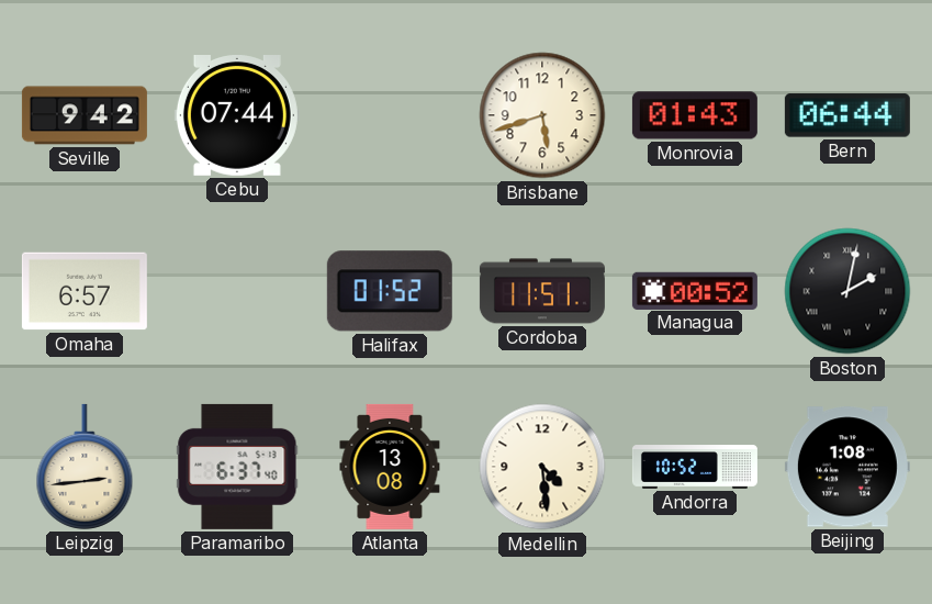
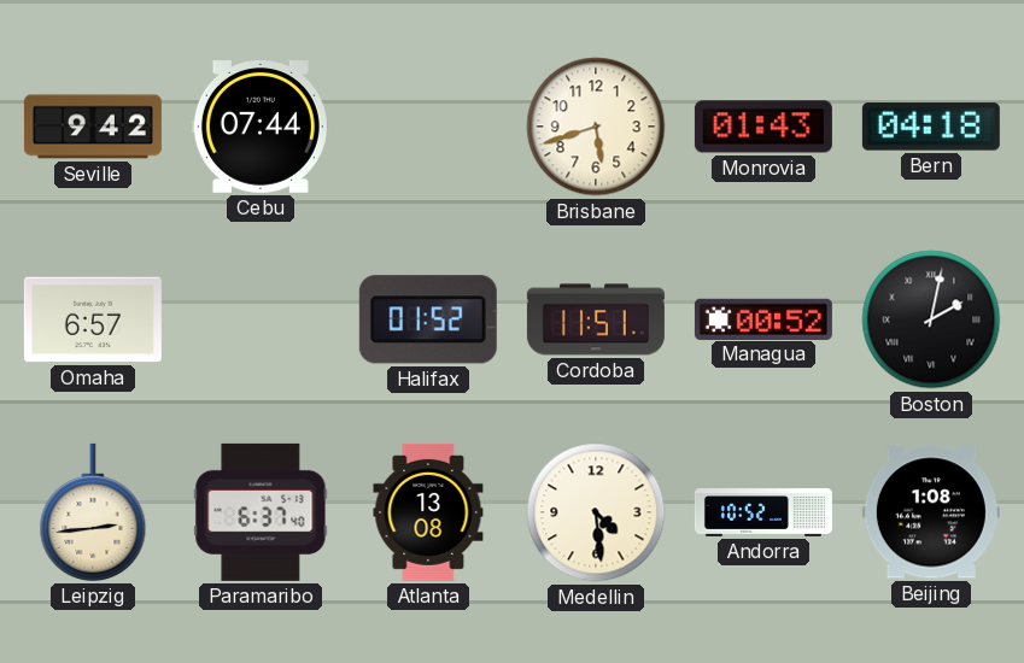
Bern: 06:44 -> 04:18 (931, 127)
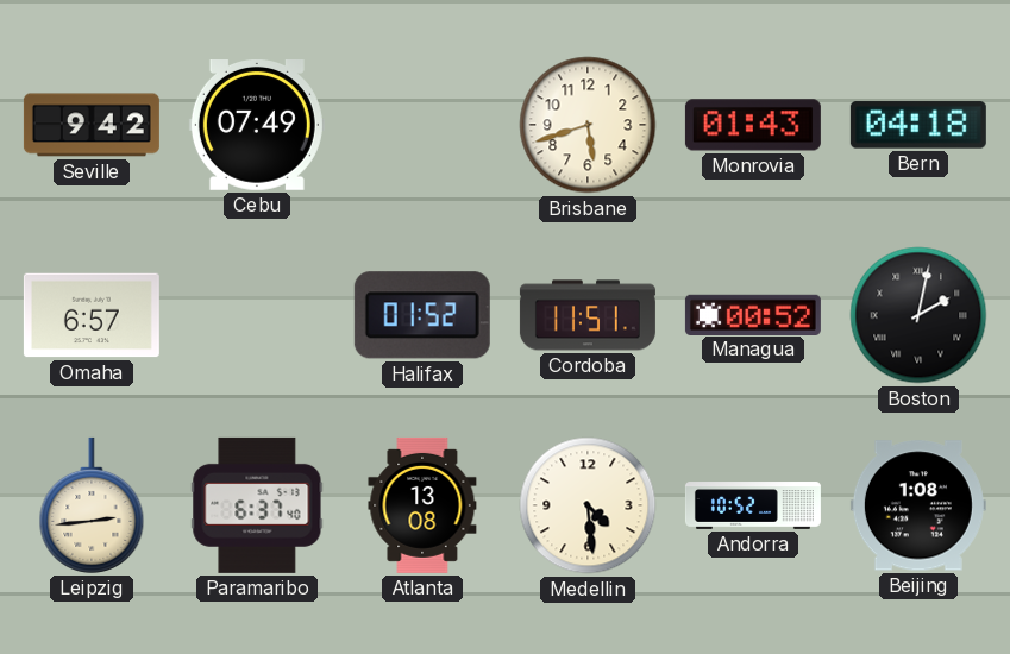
Cebu: 07:44 -> 07:49 (257, 126)
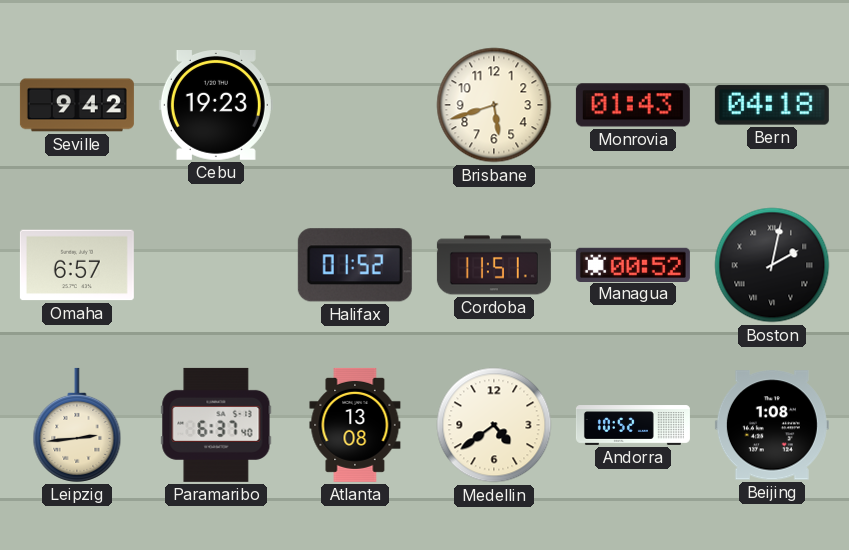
Cebu: 07:49 -> 19:23 (216, 106)
Medellin: 4:29 -> 4:39 (494, 425)
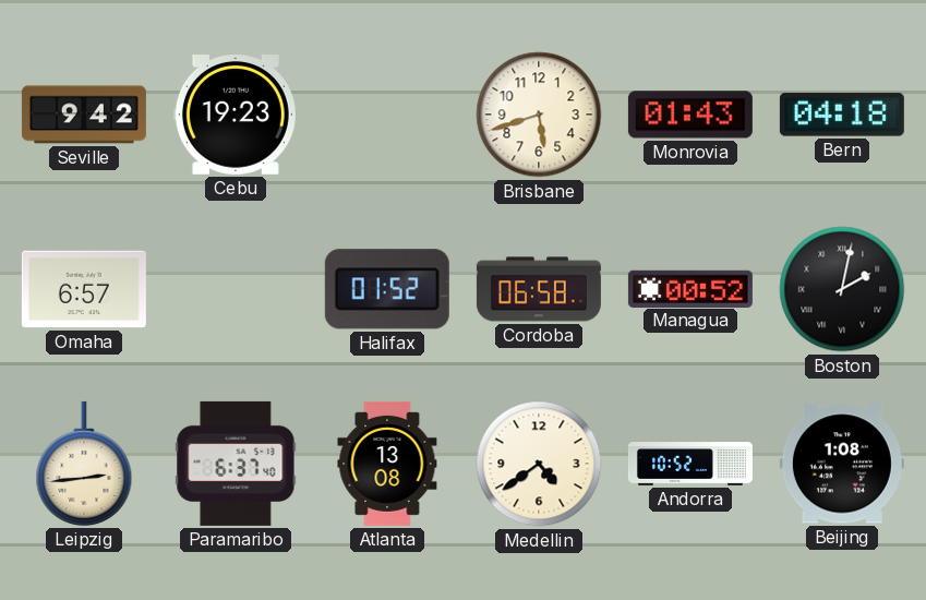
Cordoba: 11:51 -> 06:58 (539, 289)
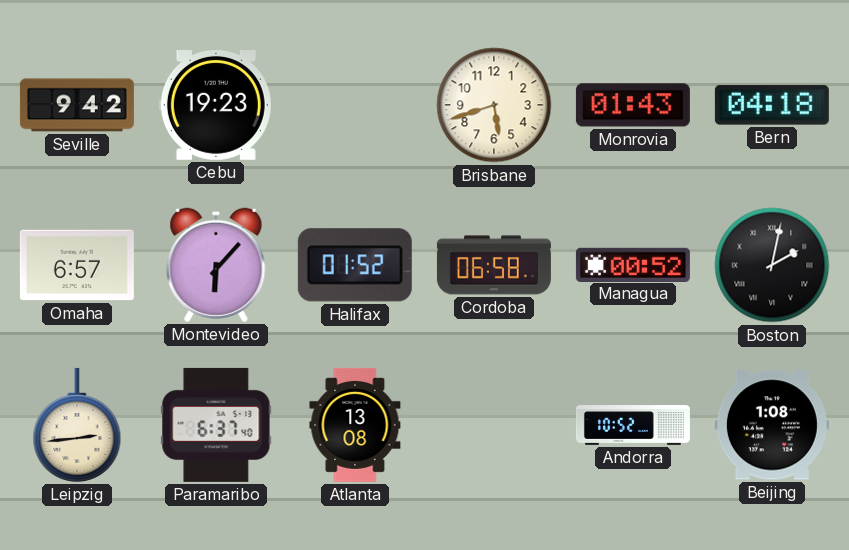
Montevideo: none -> 6:07 (216, 265)
Medellin: 4:39 -> none (539, 464)
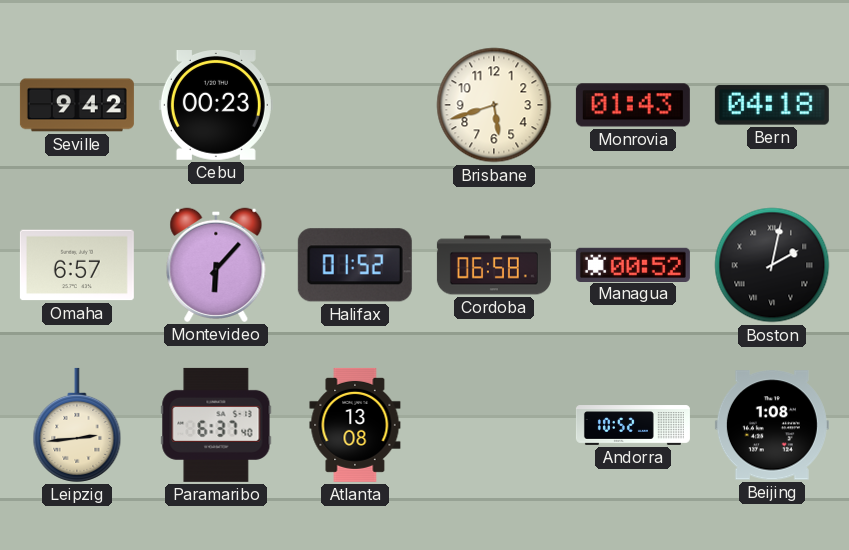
Cebu: 19:23 -> 00:23 (216, 106)
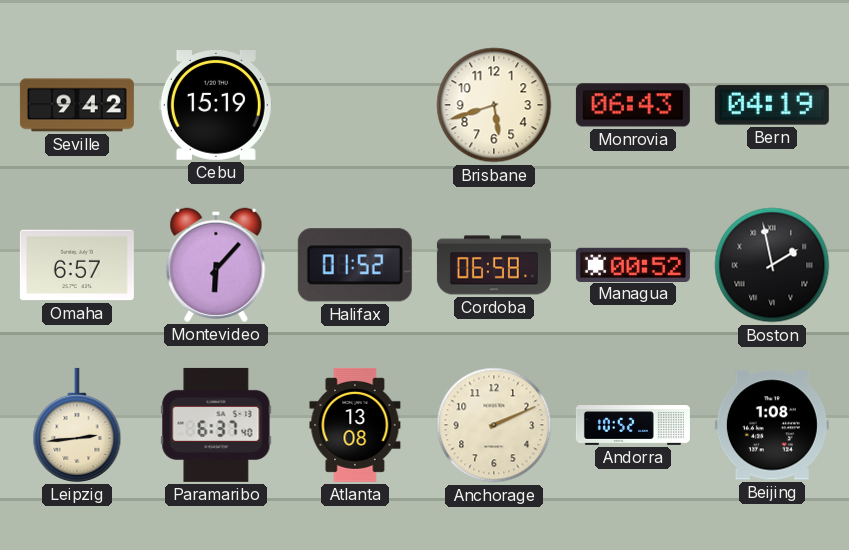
Cebu: 00:23 -> 15:19 (216, 106)
Monrovia: 01:43 -> 06:43 (633, 105)
Bern: 04:18 -> 04:19 (772, 105)
Boston: 2:02 -> 1:58 (772, 265)
Anchorage: none -> 2:11 (494, 425)
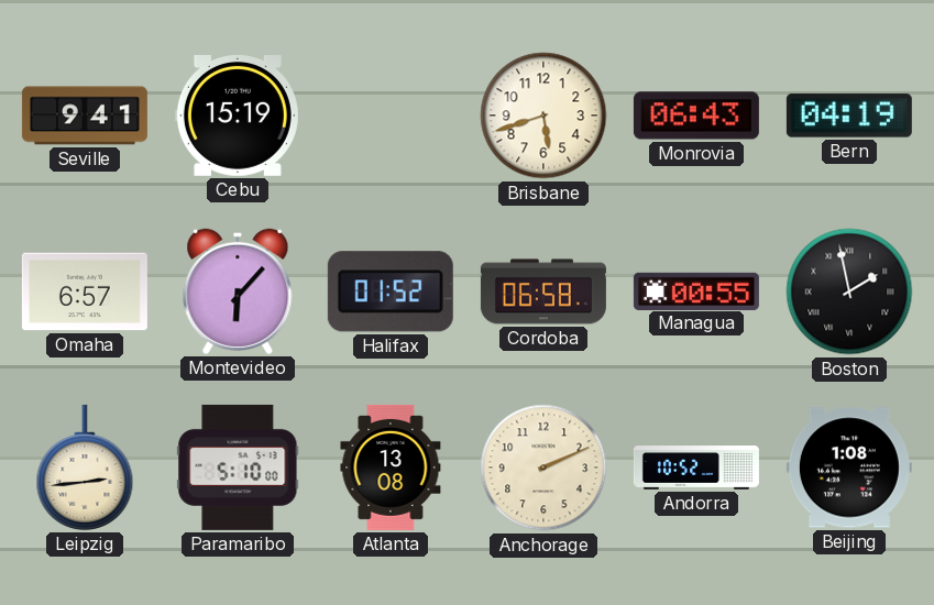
Seville: 9:42 -> 9:41 (85, 116)
Managua: 00:52 -> 00:55 (696, 290)
Paramaribo: 6:37 -> 5:10 (238, 468)
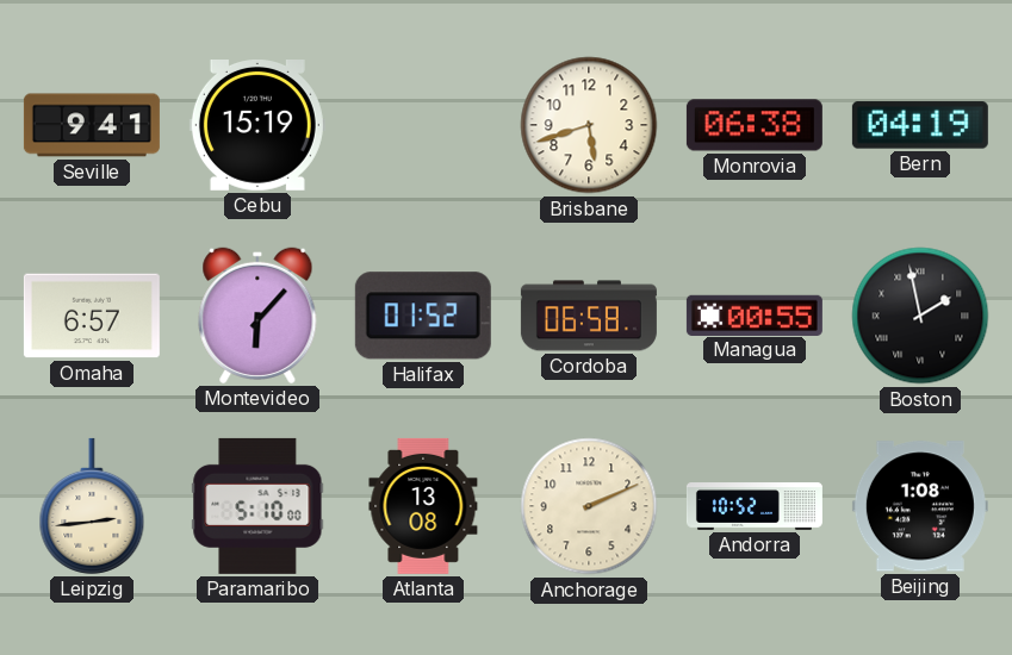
Monrovia: 06:43 -> 06:38 (755, 125)
